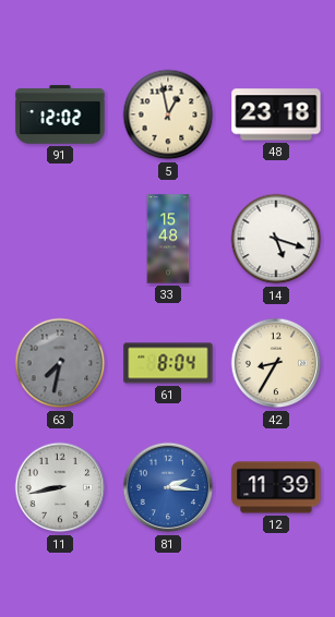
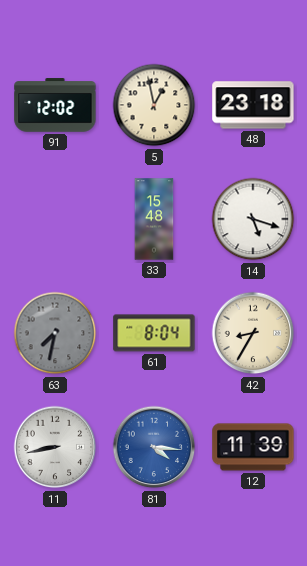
81: 2:16 -> 4:16 (154, 447)
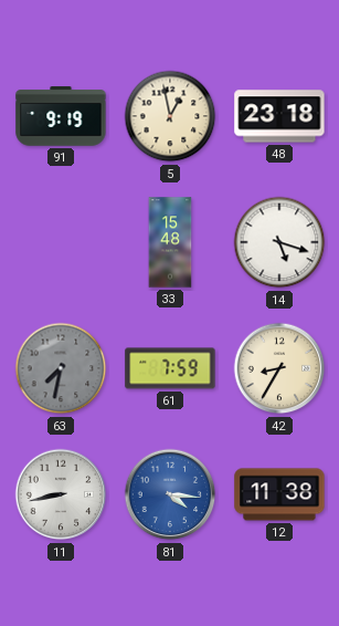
91: 12:02 -> 9:19 (61, 116)
61: 8:04 -> 7:59 (170, 368)
12: 11:39 -> 11:38 (279, 494)
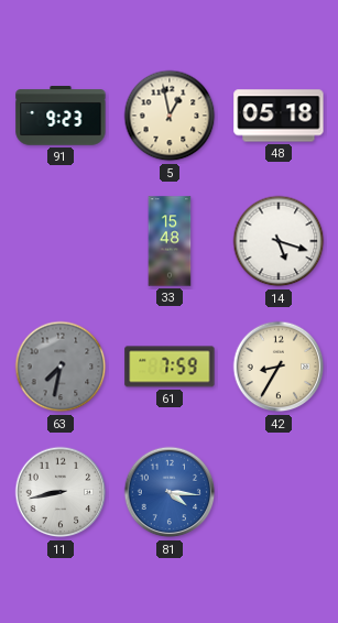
91: 9:19 -> 9:23 (61, 116)
48: 23:18 -> 05:18 (279, 116)
12: 11:38 -> none (279, 494)
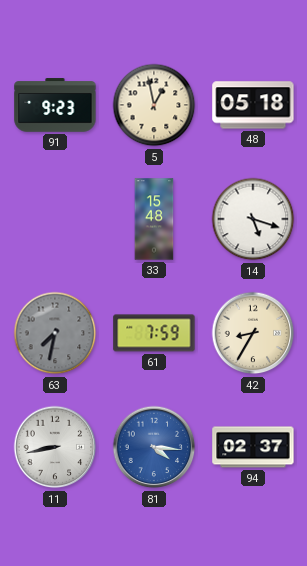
94: none -> 02:37 (253, 447)
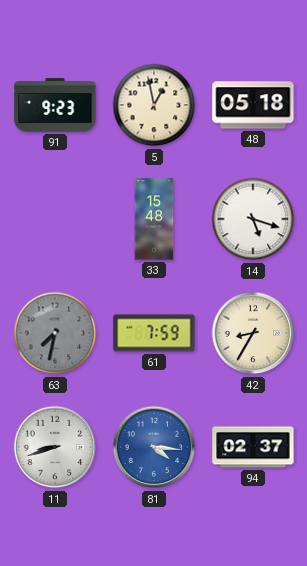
11: 8:43 -> 8:42 (55, 447)
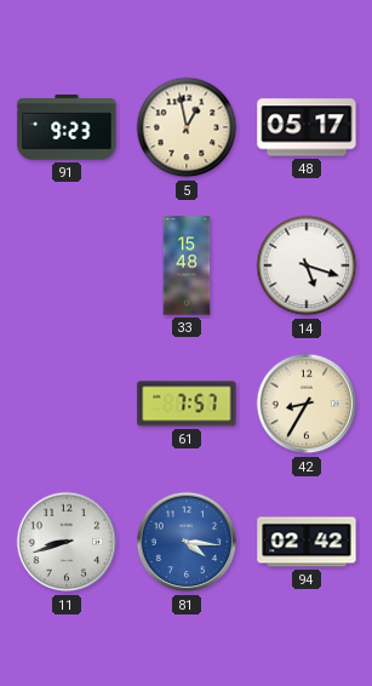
48: 05:18 -> 05:17 (307, 127)
63: 7:32 -> none (55, 333)
61: 7:59 -> 7:57 (187, 404)
94: 02:37 -> 02:42 (307, 542)
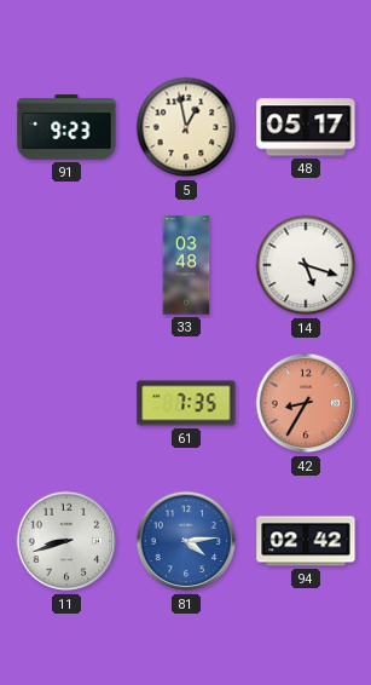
33: 15:48 -> 03:48 (186, 265)
61: 7:57 -> 7:35 (186, 403)
42 dial: cream -> salmon (306, 403)
81: 4:16 -> 4:14 (186, 541)
